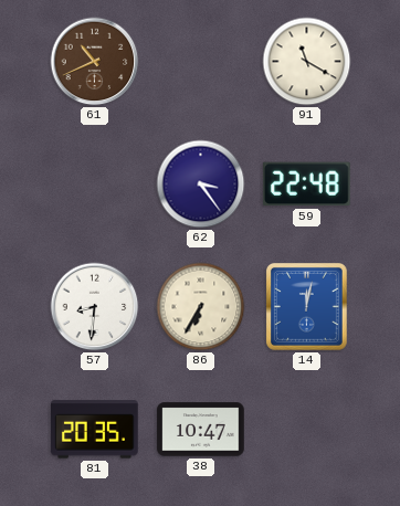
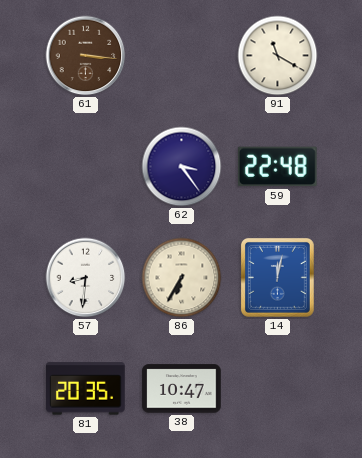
61: 10:41 -> 3:16 (86, 56)
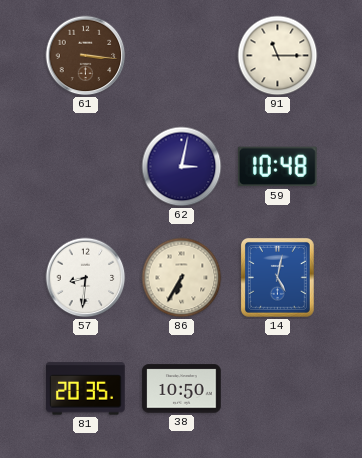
91: 11:20 -> 11:15 (278, 56)
62: 3:24 -> 3:02 (182, 167)
59: 22:48 -> 10:48 (277, 167)
14: 12:02 -> 5:02 (278, 278)
38: 10:47 -> 10:50 (182, 389)
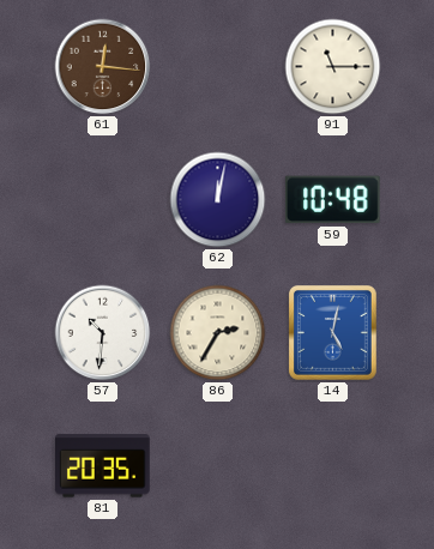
61: 3:16 -> 12:16 (103, 67)
62: 3:02 -> 12:02 (218, 200)
57: 8:31 -> 10:31 (103, 333)
86: 6:35 -> 2:35 (218, 333)
38: 10:50 -> none (182, 389)
